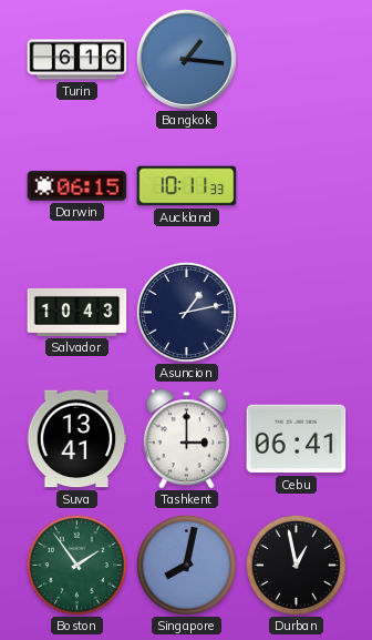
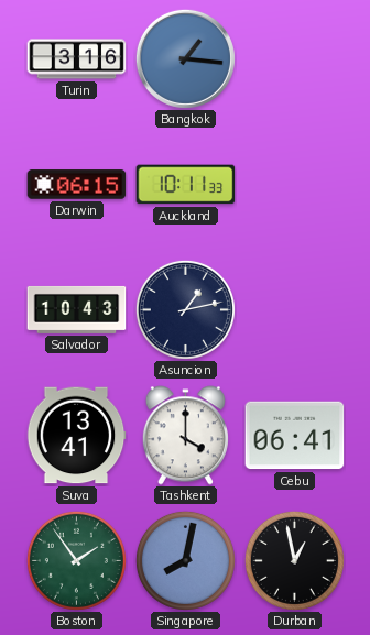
Turin: 6:16 -> 3:16 (77, 59)
Tashkent: 3:00 -> 4:00 (185, 436)
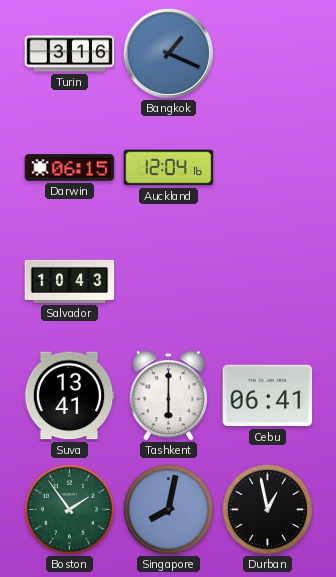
Bangkok: 1:16 -> 1:19 (168, 53)
Auckland: 10:11 -> 12:04 (169, 168)
Asuncion: 1:13 -> none (185, 309)
Tashkent: 4:00 -> 6:00 (168, 396)
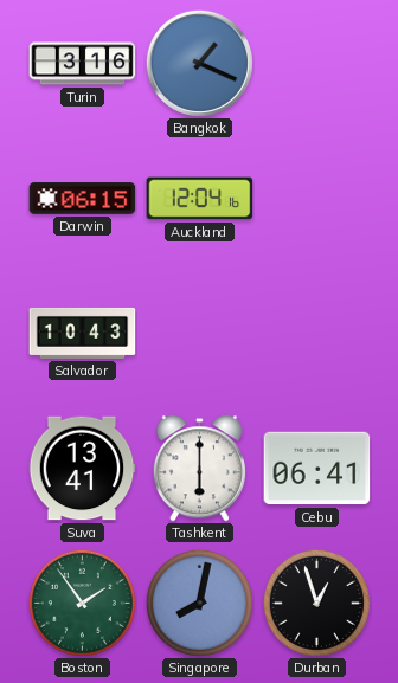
Durban: 12:58 -> 12:57 (316, 603)
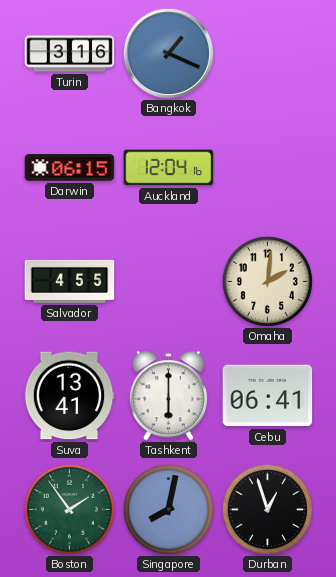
Salvador: 10:43 -> 4:55 (70, 281)
Omaha: none -> 2:01 (267, 281)
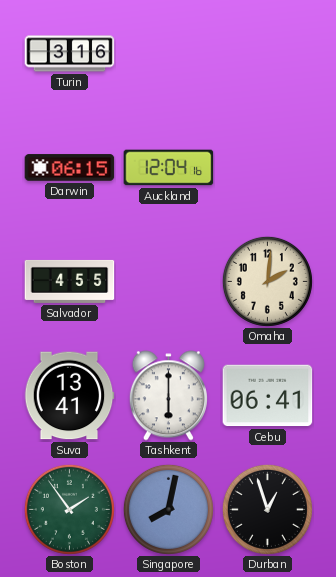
Bangkok: 1:19 -> none (168, 53)
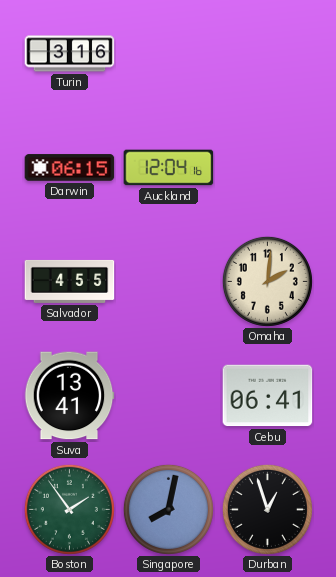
Tashkent: 6:00 -> none (168, 396)
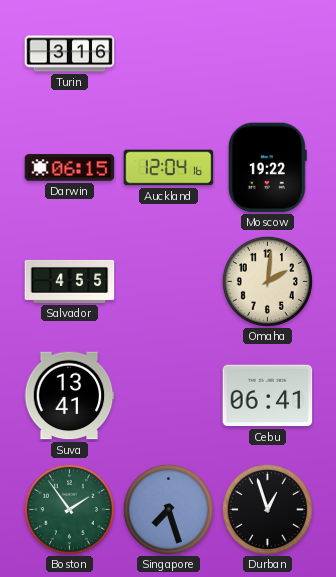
Moscow: none -> 19:22 (267, 168)
Singapore: 8:02 -> 7:27 (168, 509)
